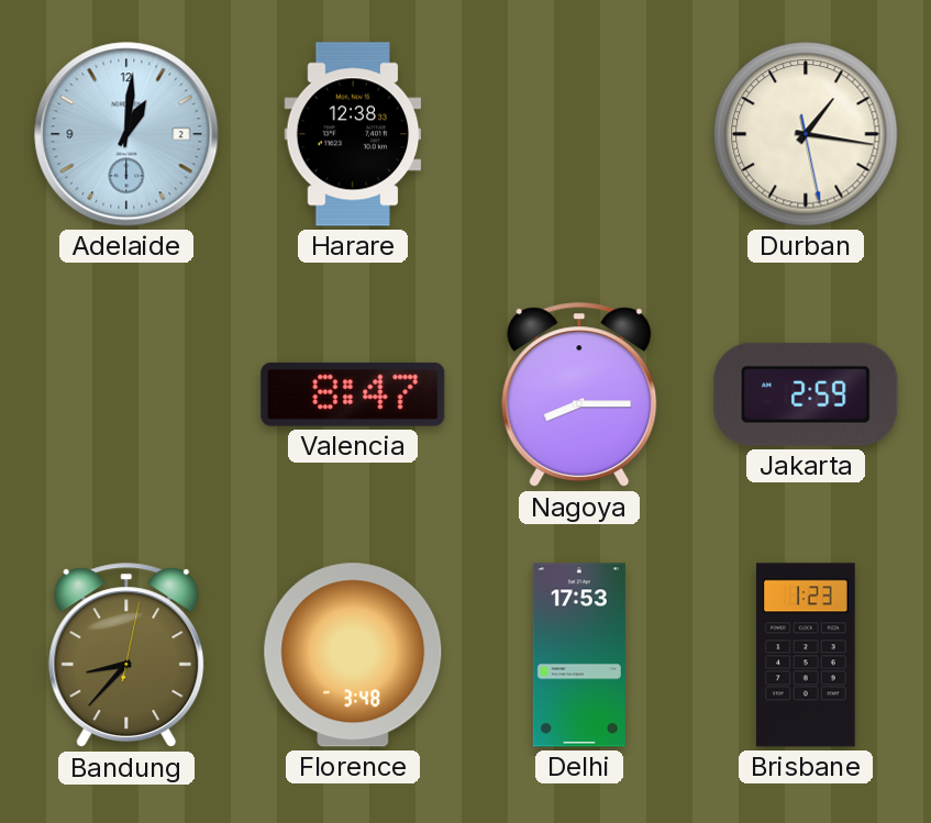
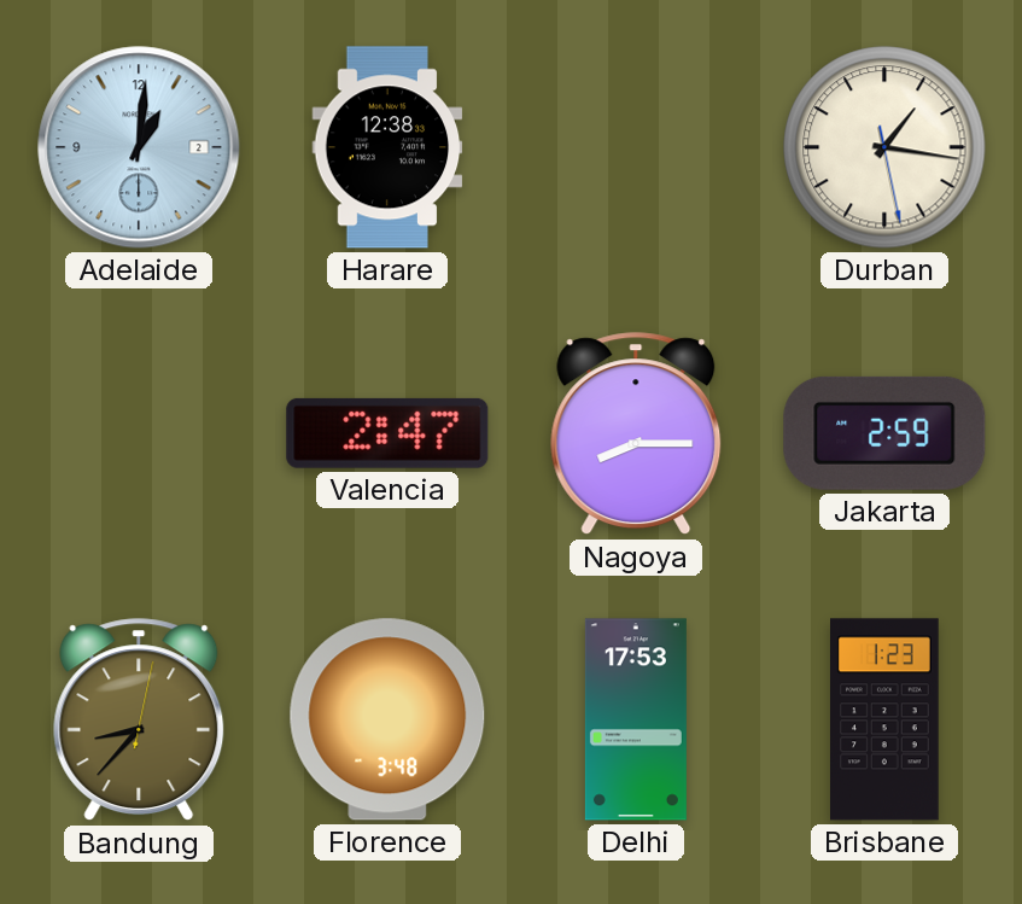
Valencia: 8:47 -> 2:47 (387, 433)
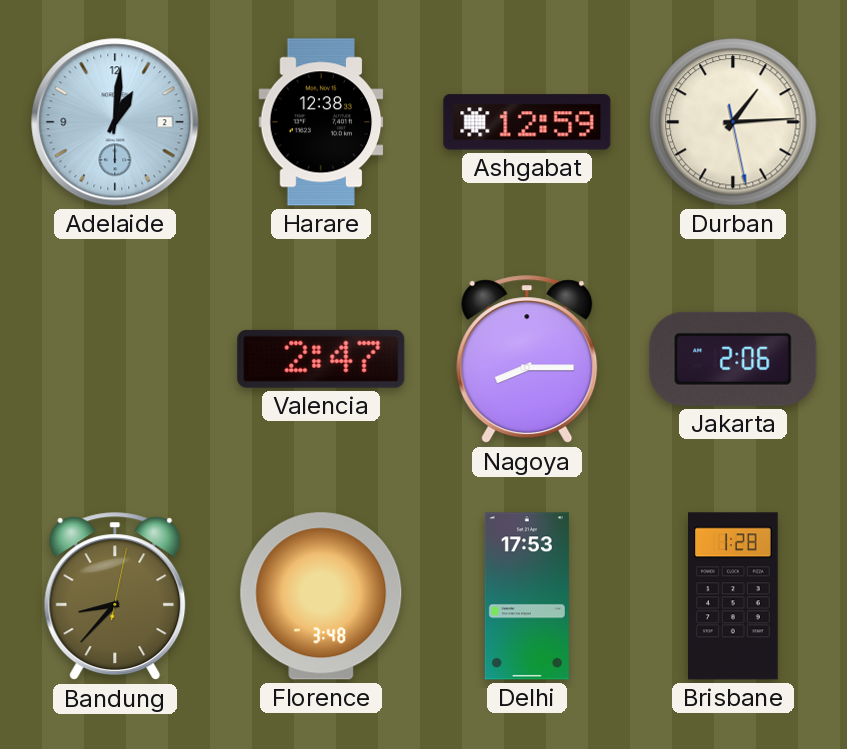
Ashgabat: none -> 12:59 (527, 122)
Durban: 1:16 -> 1:14 (733, 122)
Jakarta: 2:59 -> 2:06 (733, 359)
Brisbane: 1:23 -> 1:28 (734, 596)
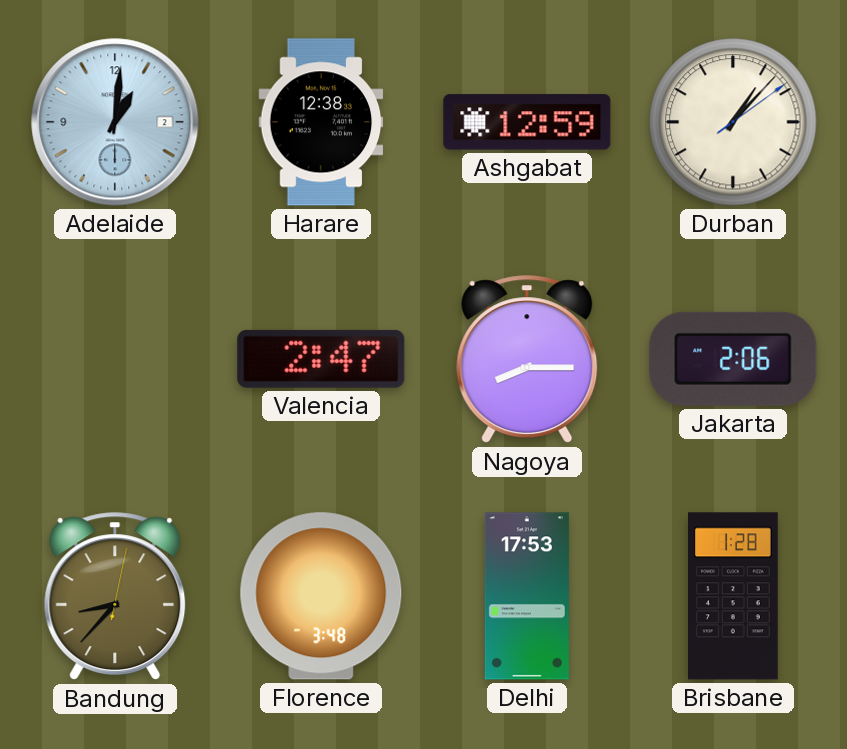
Durban: 1:14 -> 1:07 (733, 122)
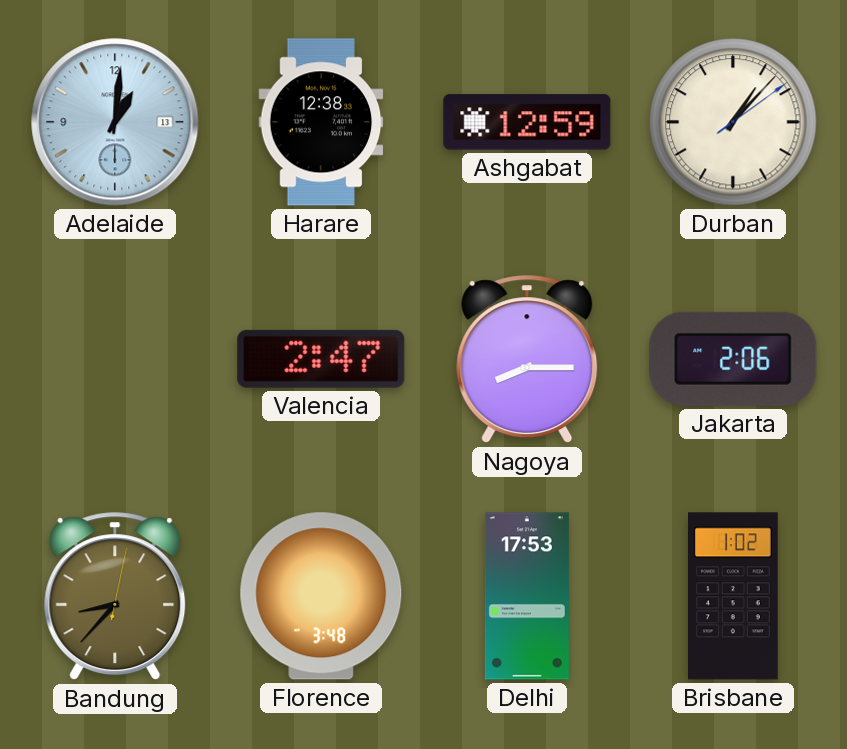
Adelaide date: 2 -> 13 (115, 122)
Brisbane: 1:28 -> 1:02 (734, 596)
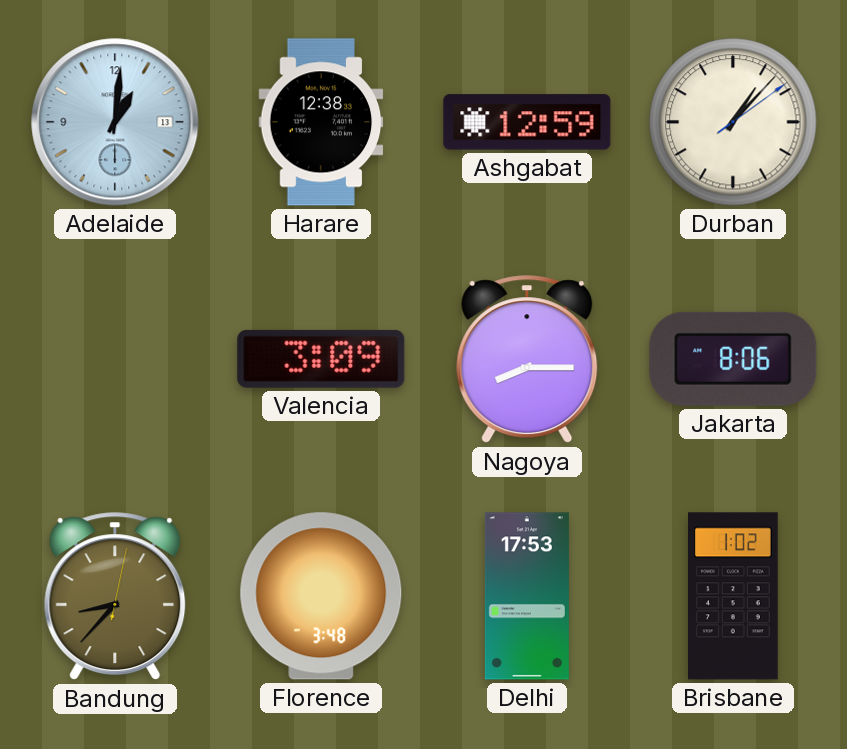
Valencia: 2:47 -> 3:09 (321, 359)
Jakarta: 2:06 -> 8:06 (733, 359)
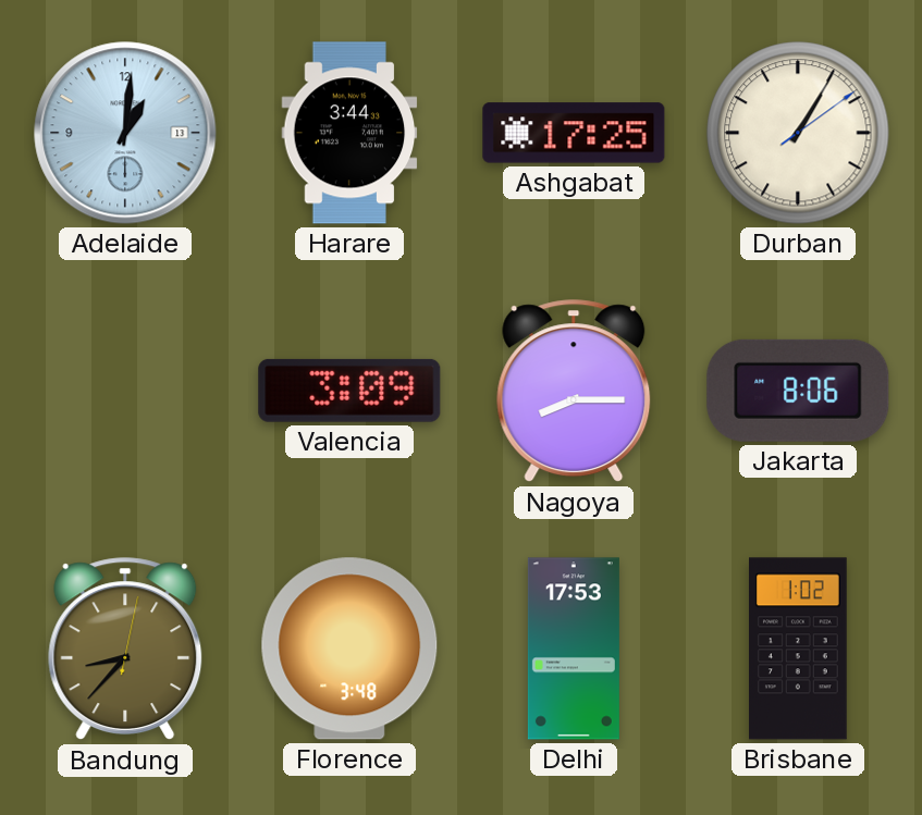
Harare: 12:38 -> 3:44 (349, 133)
Ashgabat: 12:59 -> 17:25 (574, 133)
Durban: 1:07 -> 1:05 (798, 133)
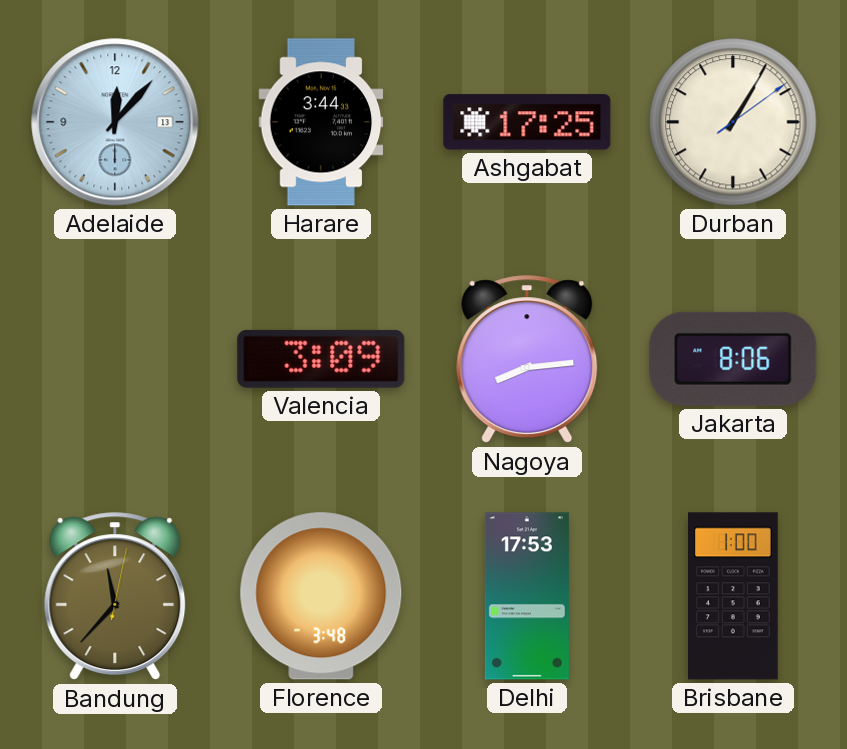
Adelaide: 1:01 -> 12:07 (115, 122)
Nagoya: 8:15 -> 8:14 (527, 360)
Bandung: 8:37 -> 11:37 (115, 597)
Brisbane: 1:02 -> 1:00 (734, 596)
